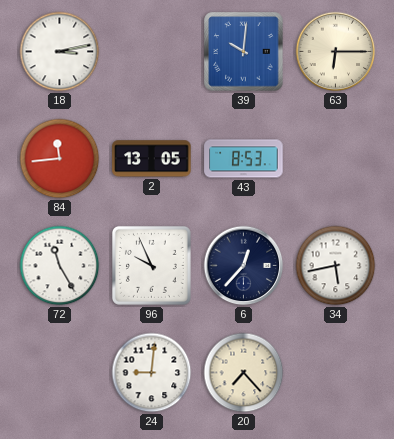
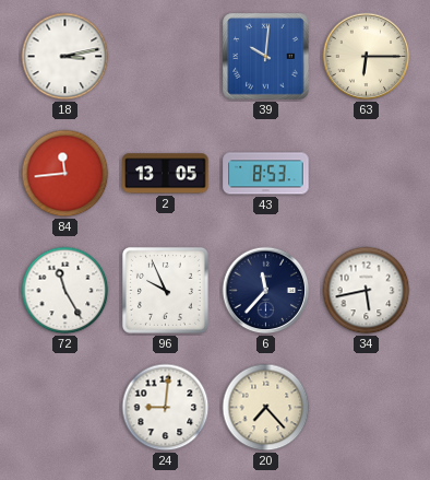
6: 12:37 -> 11:37 (266, 291)
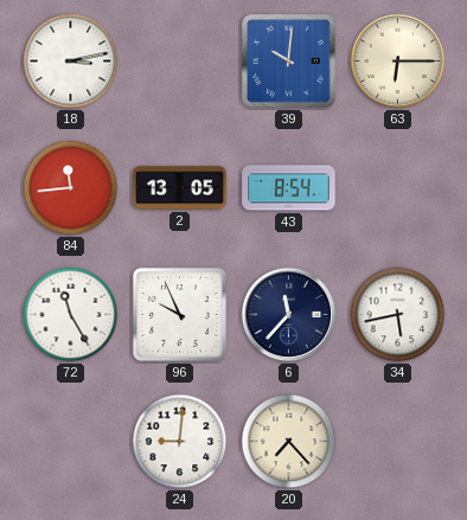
43: 8:53 -> 8:54 (289, 188)
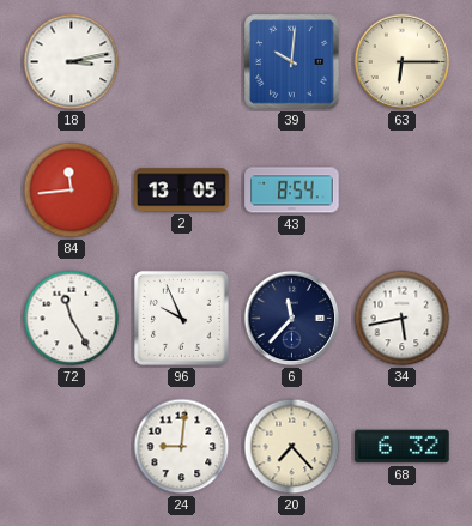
68: none -> 6:32 (403, 447)
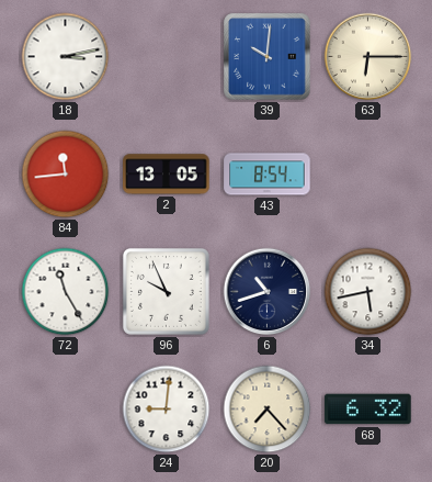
6: 11:37 -> 10:42 (268, 292)
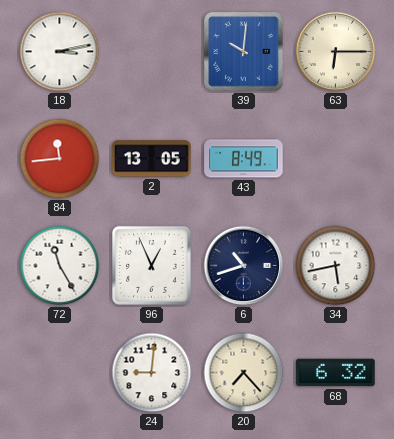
43: 8:54 -> 8:49 (244, 159)
96: 9:56 -> 12:56 (151, 265)
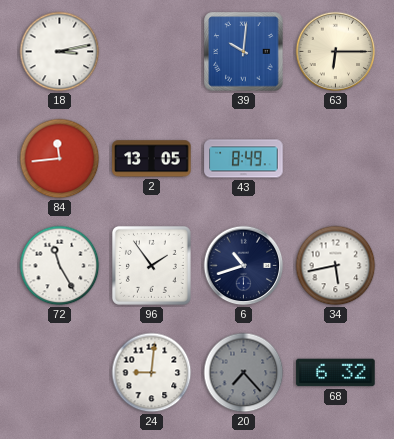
96: 12:56 -> 1:54 (151, 265)
20 dial: cream -> grey (244, 373)
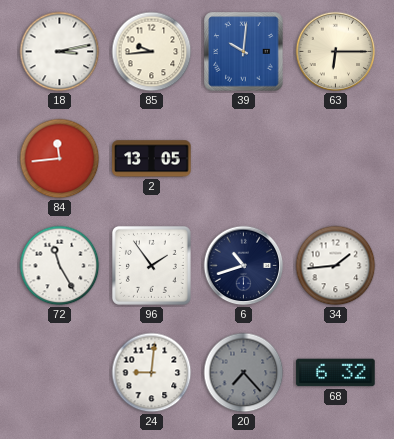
85: none -> 9:44 (152, 52)
43: 8:49 -> none (244, 159)
34: 5:43 -> 1:44 (336, 266)
